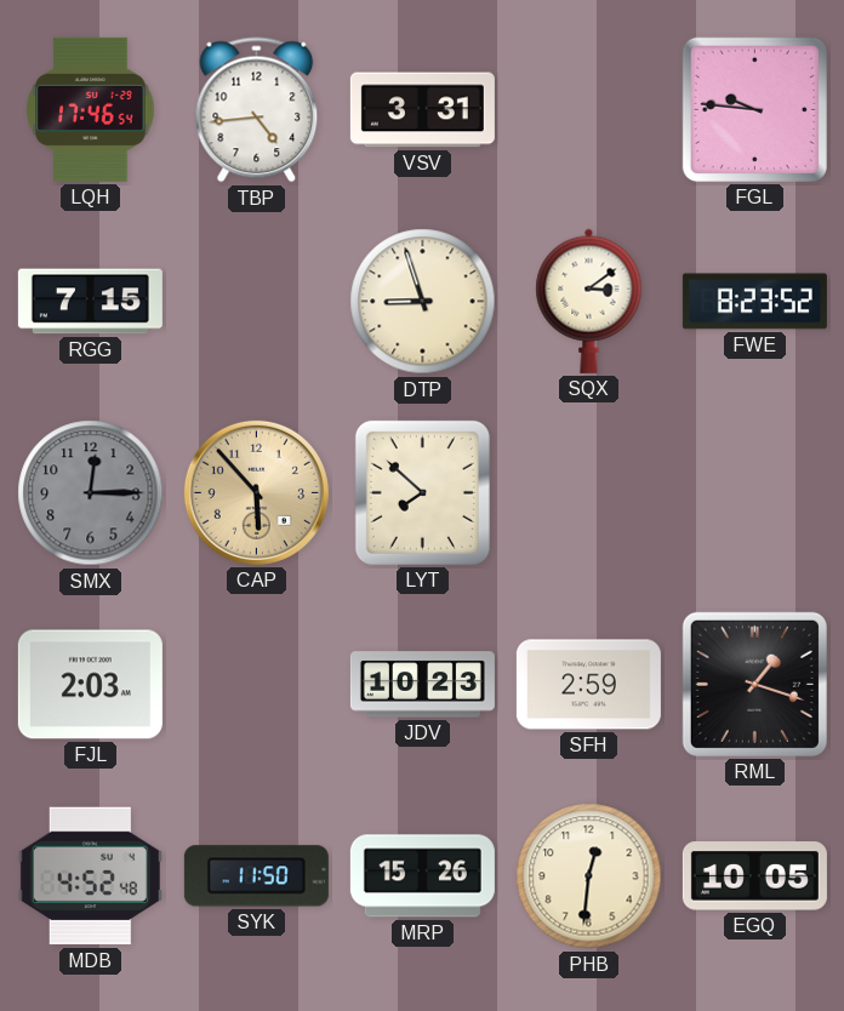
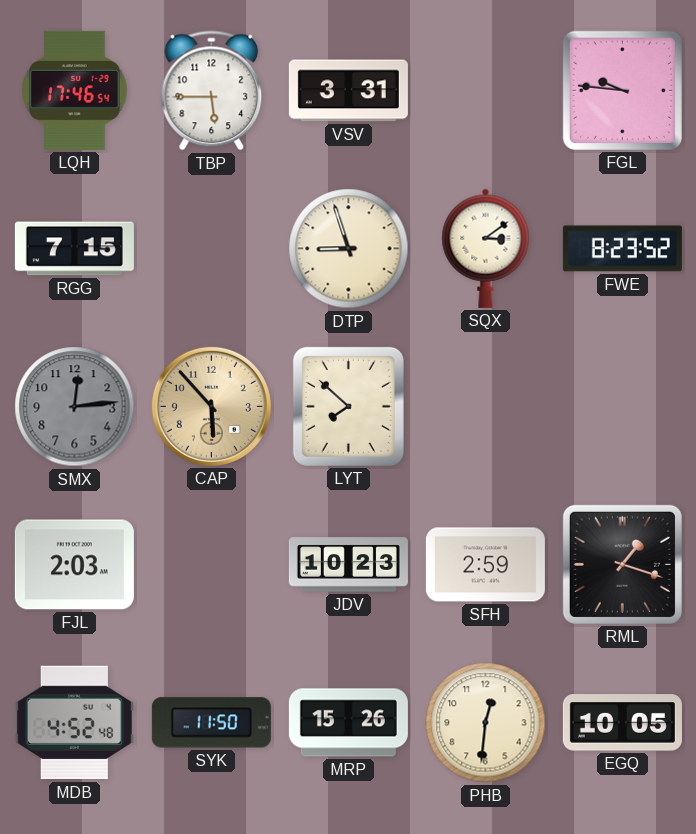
TBP: 4:44 -> 5:45 (212, 91)
SMX: 12:15 -> 12:14 (75, 407)
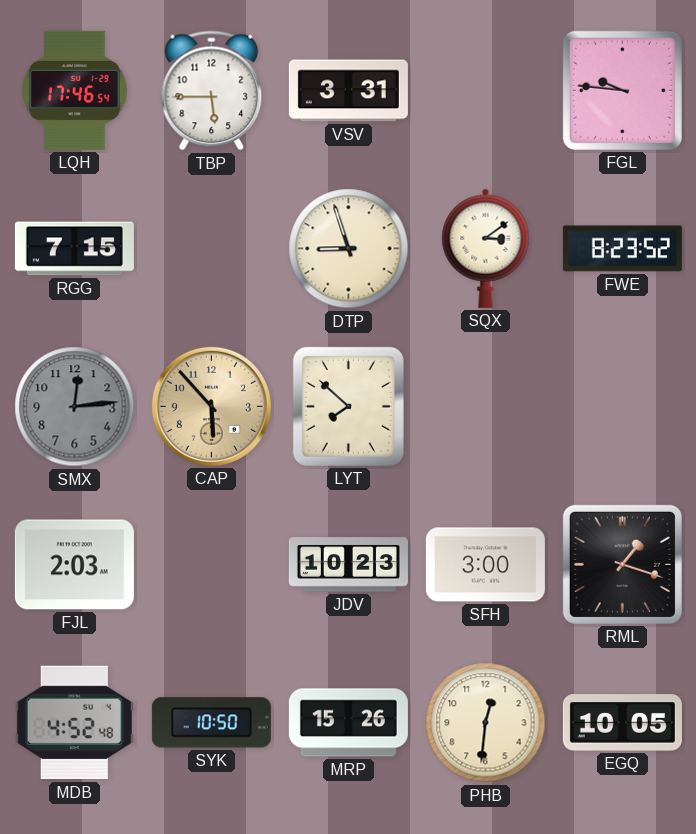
SFH: 2:59 -> 3:00 (485, 565)
SYK: 11:50 -> 10:50 (211, 723)
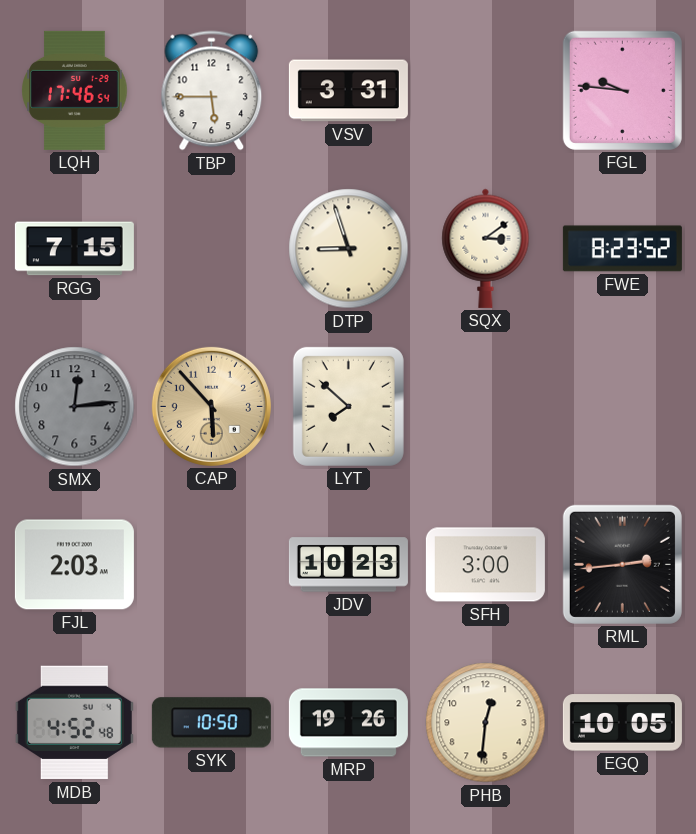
RML: 1:18 -> 2:44 (622, 564)
MRP: 15:26 -> 19:26 (348, 723)
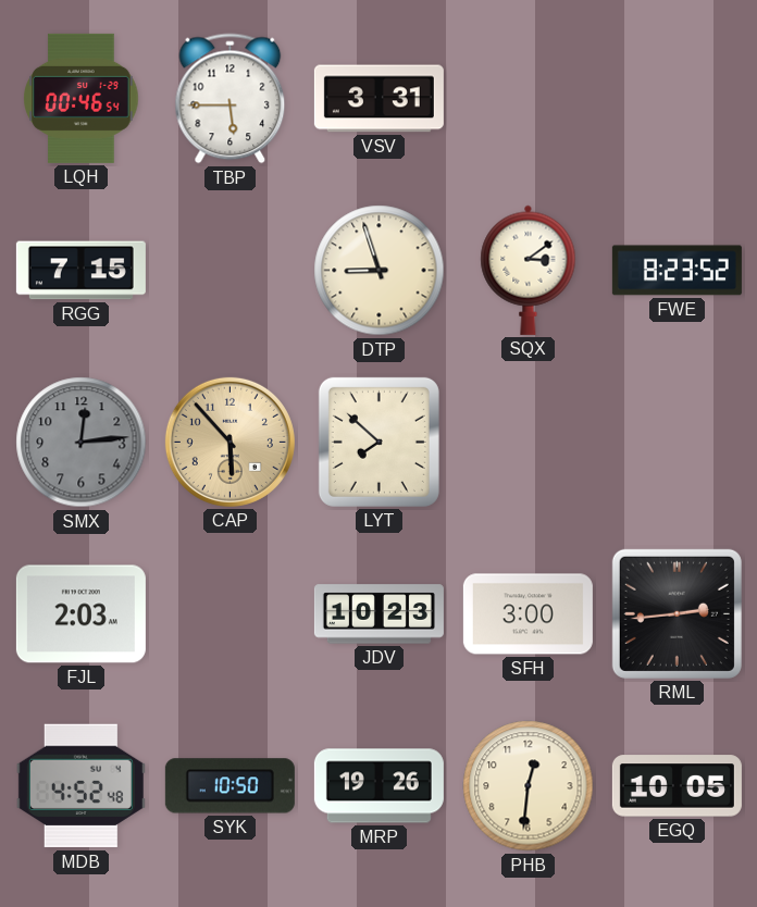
LQH: 17:46 -> 00:46 (82, 98)
FGL: 9:46 -> none (622, 90)
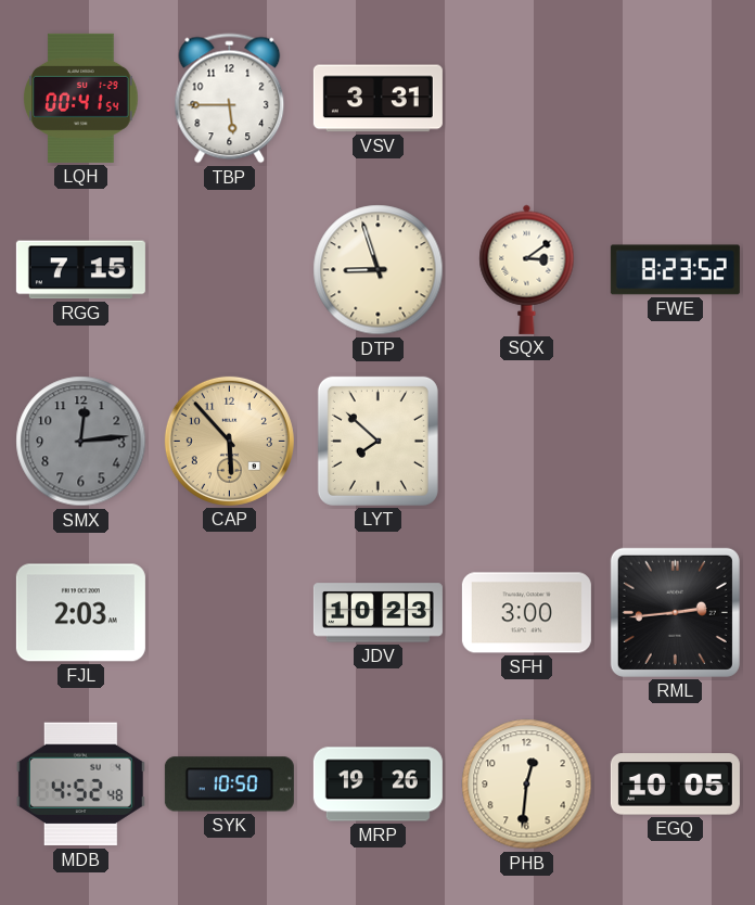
LQH: 00:46 -> 00:41 (81, 98)
